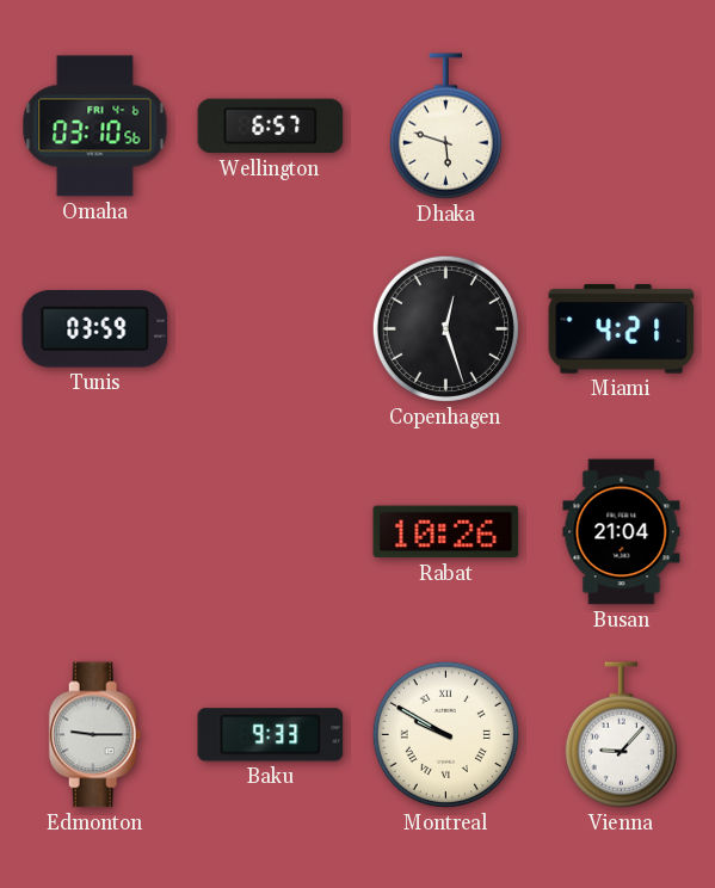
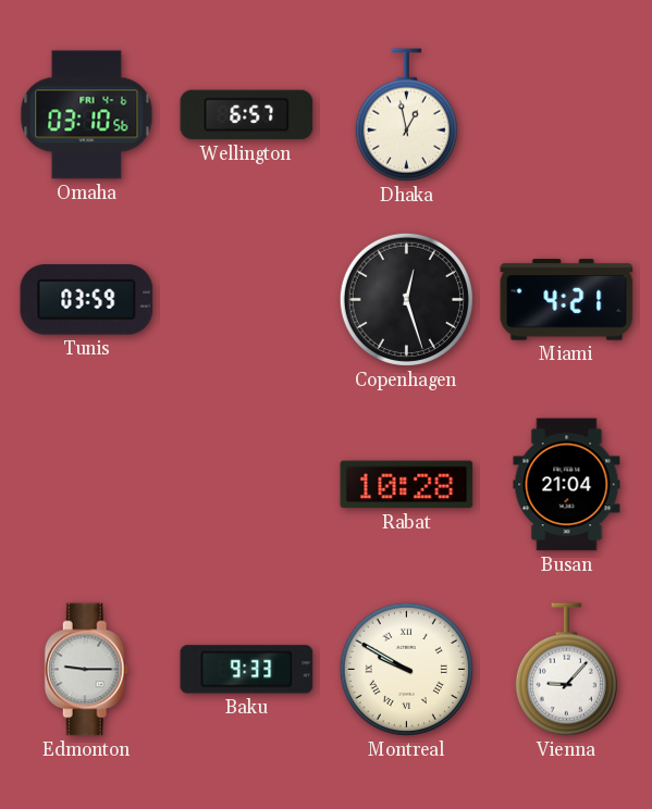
Dhaka: 5:48 -> 12:58 (406, 115)
Rabat: 10:26 -> 10:28 (407, 485)
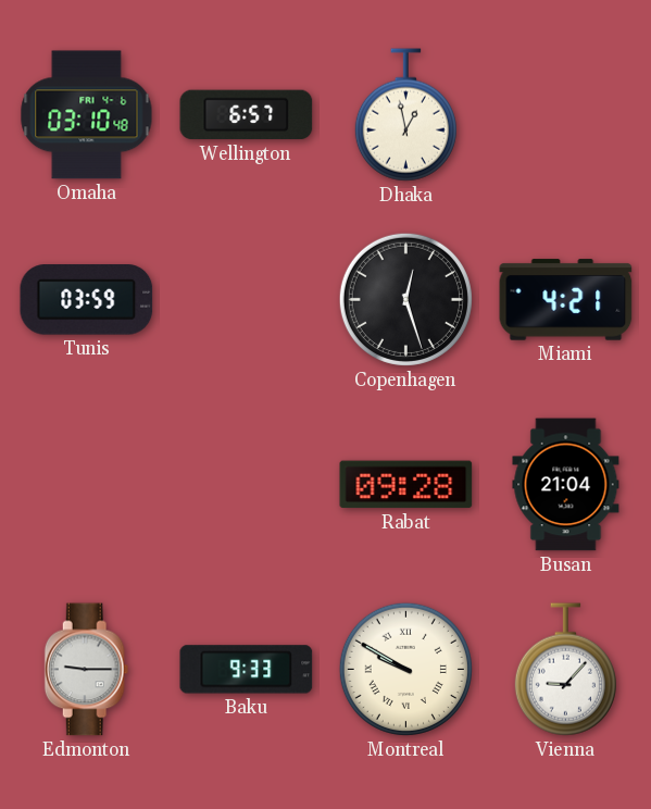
Omaha: 03:10:56 -> 03:10:48 (87, 115)
Rabat: 10:28 -> 09:28 (406, 485)
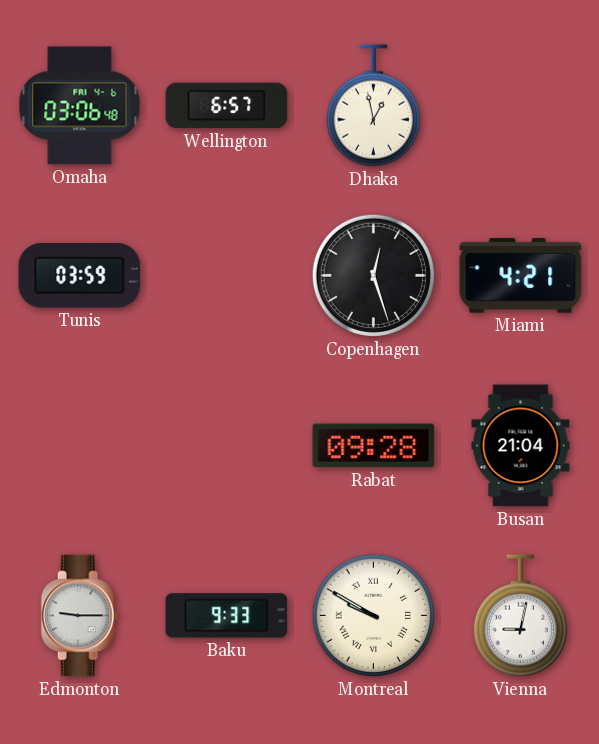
Omaha: 03:10 -> 03:06 (80, 106)
Vienna: 9:07 -> 9:02 (520, 616)
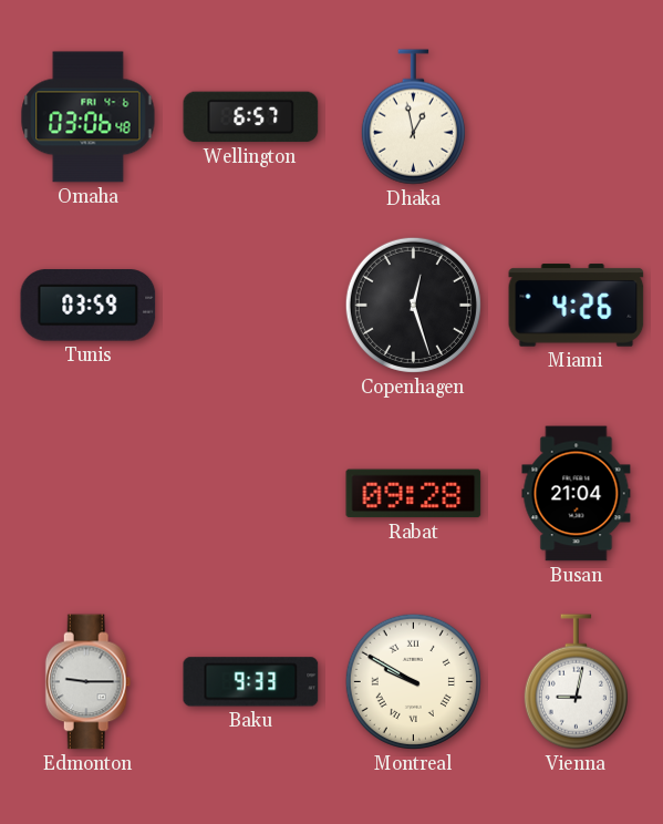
Miami: 4:21 -> 4:26 (577, 306)
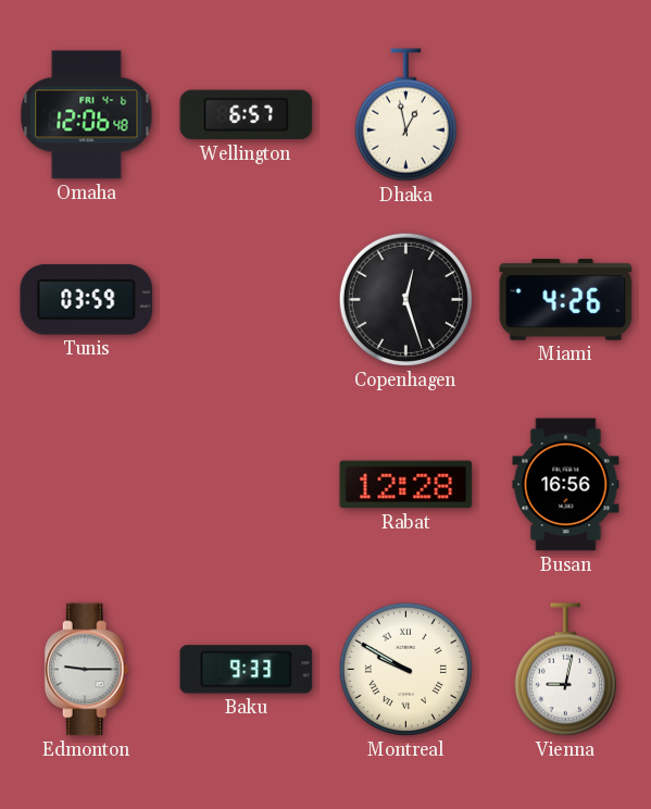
Omaha: 03:06 -> 12:06 (87, 115)
Rabat: 09:28 -> 12:28 (406, 485)
Busan: 21:04 -> 16:56 (566, 485)
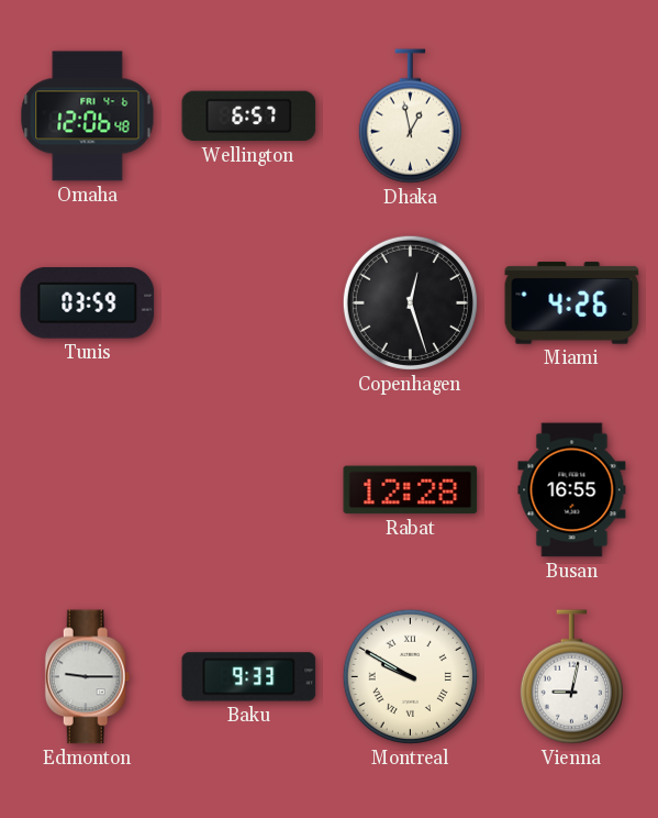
Busan: 16:56 -> 16:55 (572, 490)
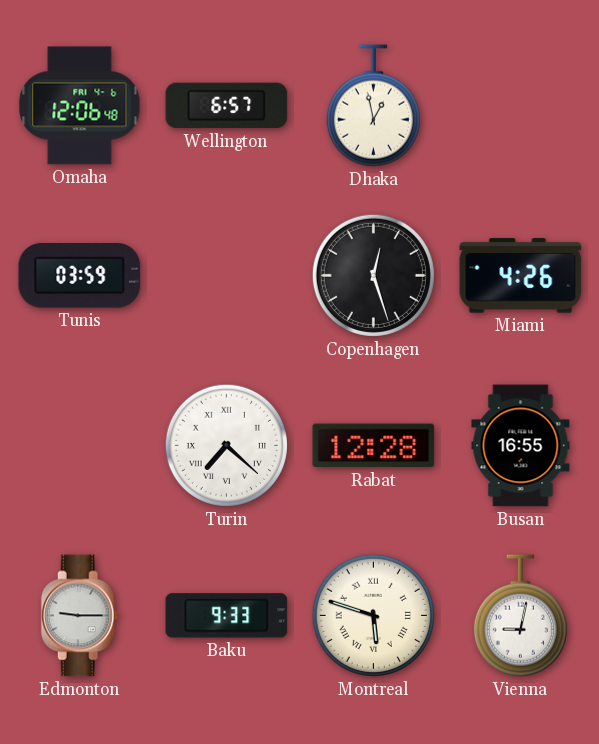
Turin: none -> 7:22 (226, 445)
Montreal: 9:50 -> 5:48 (373, 615)
